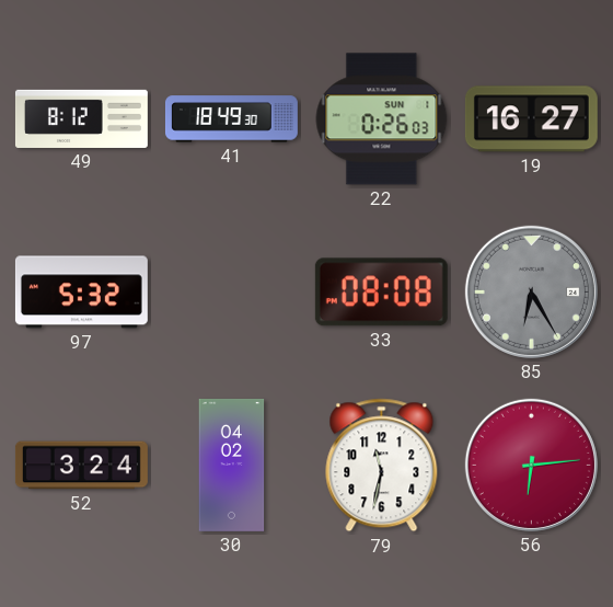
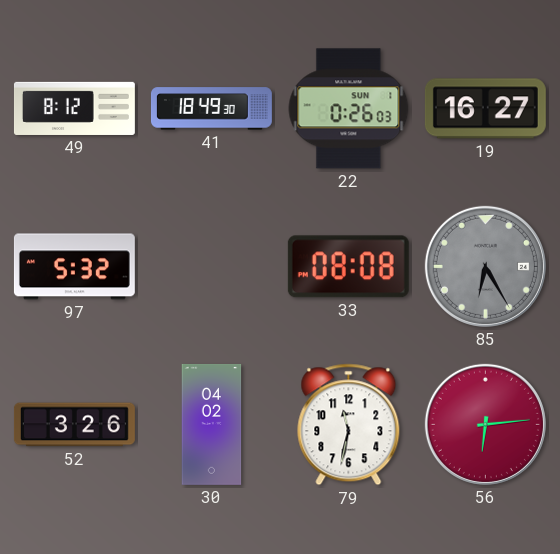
52: 3:24 -> 3:26 (74, 425)
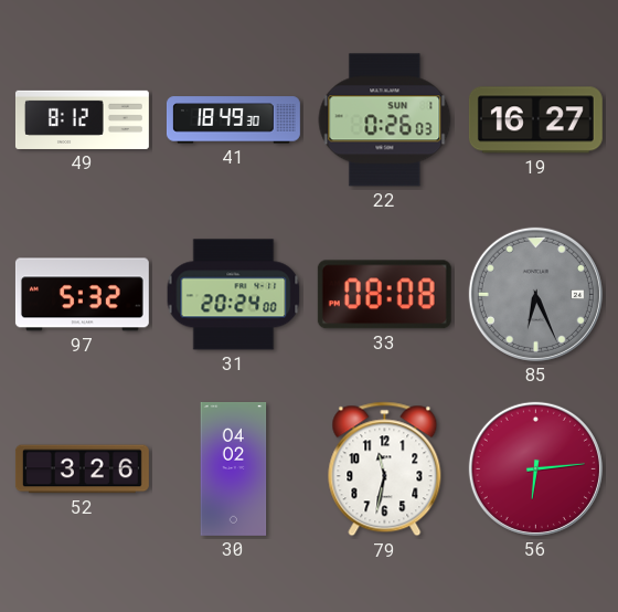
31: none -> 20:24 (234, 295)
85: 6:25 -> 6:26 (535, 294)
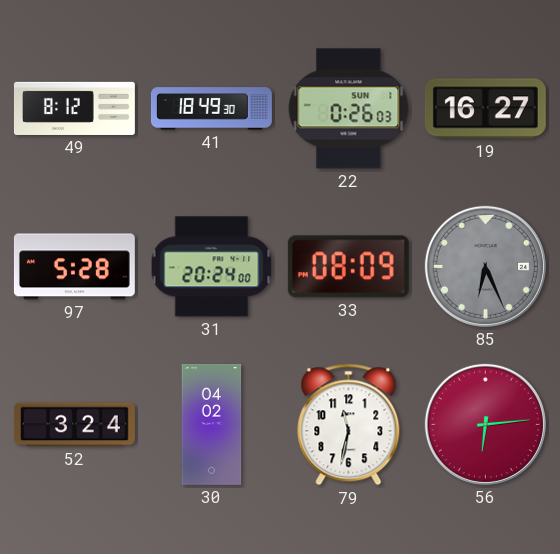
97: 5:32 -> 5:28 (74, 267)
33: 08:08 -> 08:09 (348, 267)
52: 3:26 -> 3:24 (74, 425)
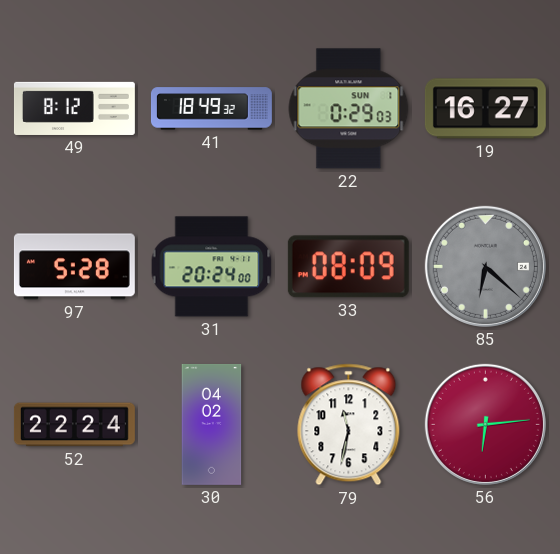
41: 18:49:30 -> 18:49:32 (211, 109)
22: 0:26 -> 0:29 (349, 109)
85: 6:26 -> 6:22 (485, 266)
52: 3:24 -> 22:24 (74, 425)
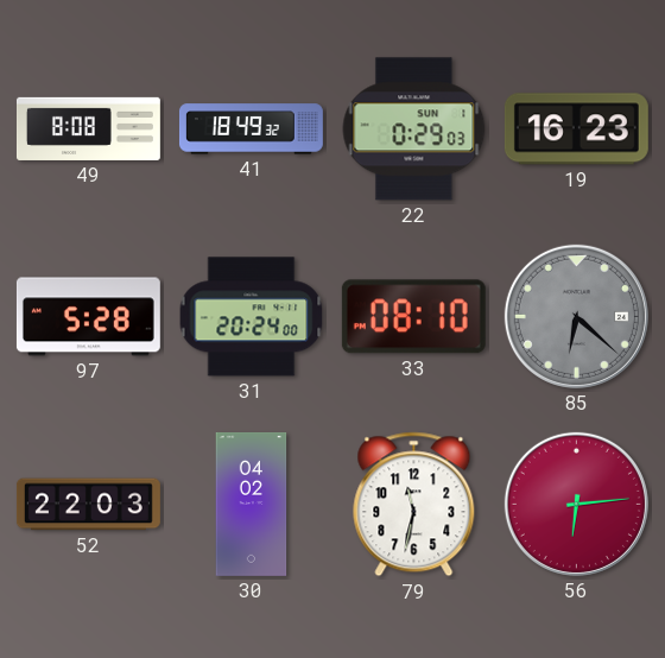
49: 8:12 -> 8:08 (88, 128)
19: 16:27 -> 16:23 (576, 129)
33: 08:09 -> 08:10 (413, 317)
52: 22:24 -> 22:03 (88, 505)
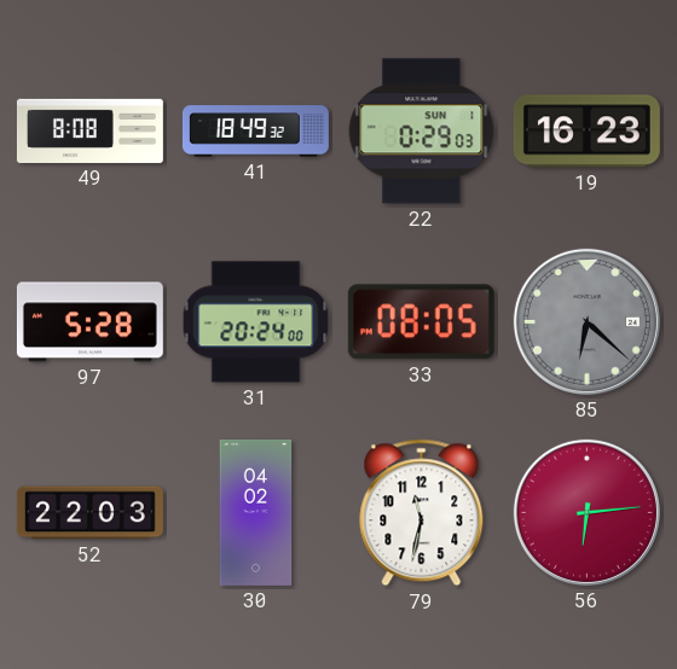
33: 08:10 -> 08:05 (421, 322)
